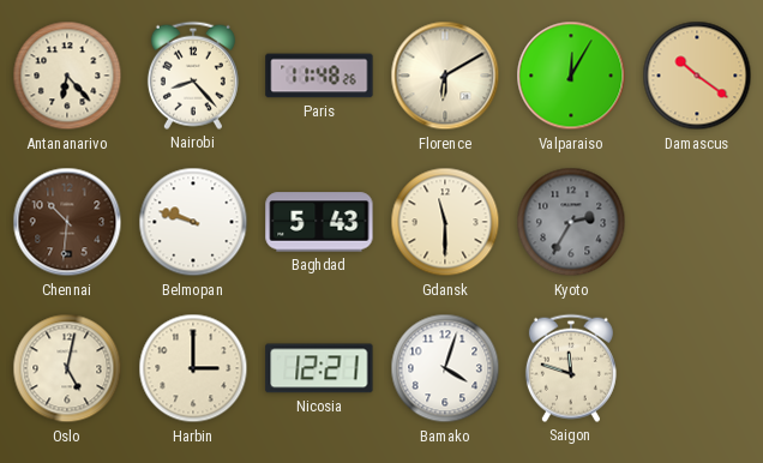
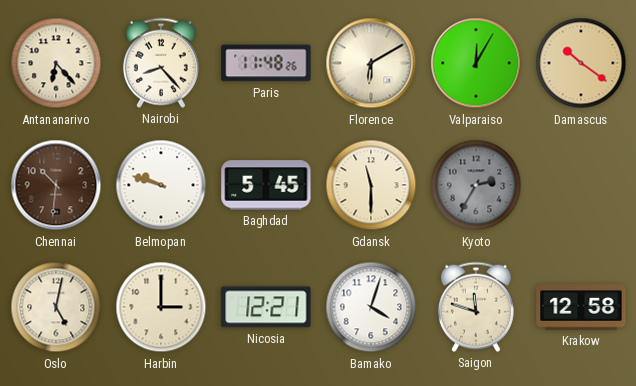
Baghdad: 5:43 -> 5:45 (266, 185)
Krakow: none -> 12:58 (581, 307)
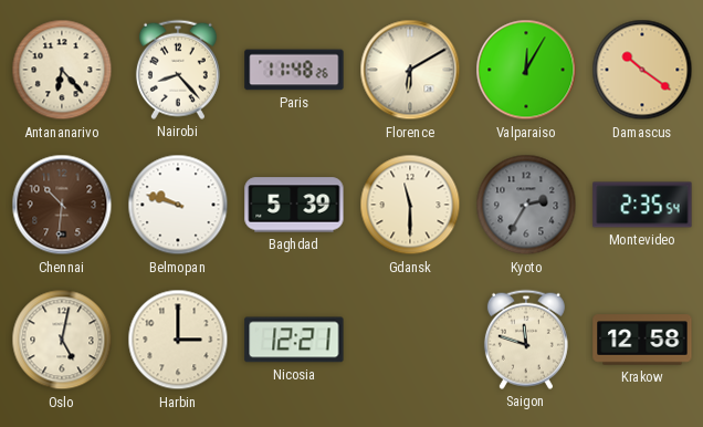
Baghdad: 5:45 -> 5:39 (294, 205)
Montevideo: none -> 2:35 (642, 205)
Bamako: 4:03 -> none (371, 307)
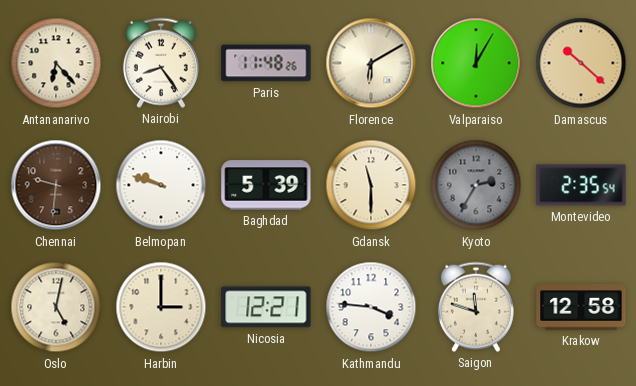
Nairobi: 8:23 -> 8:24 (161, 63)
Damascus: 10:21 -> 10:22 (581, 63)
Chennai: 10:31 -> 9:31 (56, 185)
Kathmandu: none -> 3:46 (371, 307)
